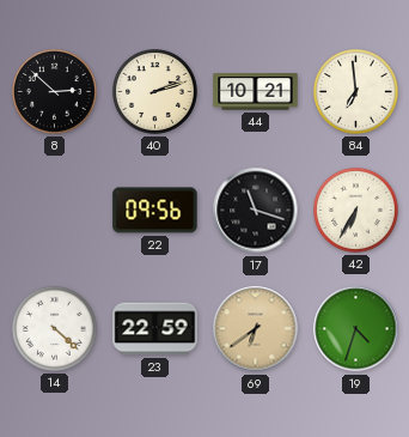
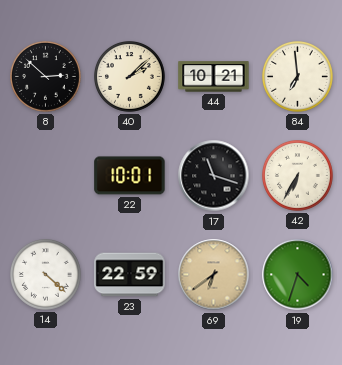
40: 2:12 -> 2:08 (130, 77)
22: 09:56 -> 10:01 (130, 176)
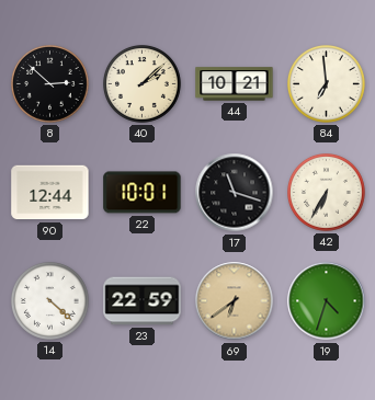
90: none -> 12:44 (50, 193)
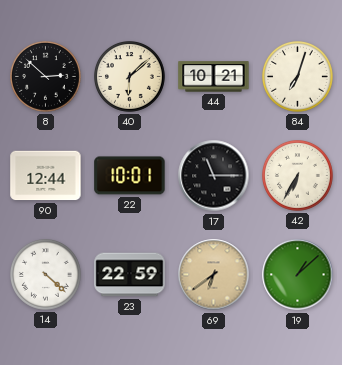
40: 2:08 -> 6:08 (130, 77)
84: 6:59 -> 7:03 (298, 77)
17: 11:18 -> 11:15 (214, 176)
19: 4:33 -> 1:08 (298, 275)
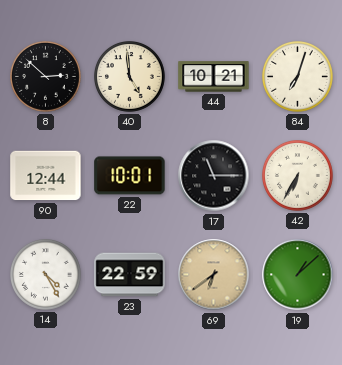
40: 6:08 -> 4:59 (130, 77)
14: 4:22 -> 4:25 (46, 275)
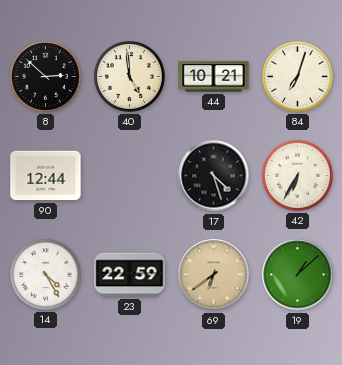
22: 10:01 -> none (130, 176)
17: 11:15 -> 4:27 (214, 176)
